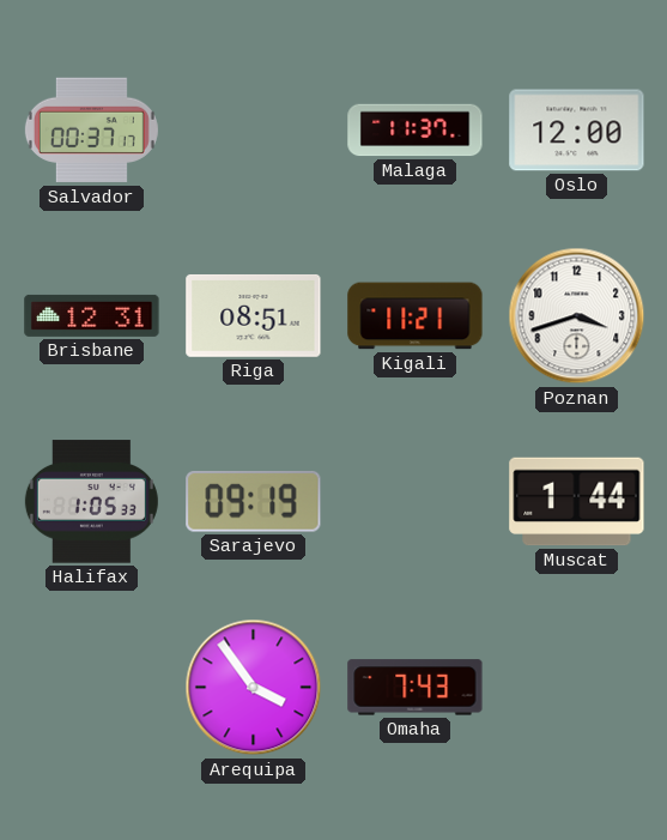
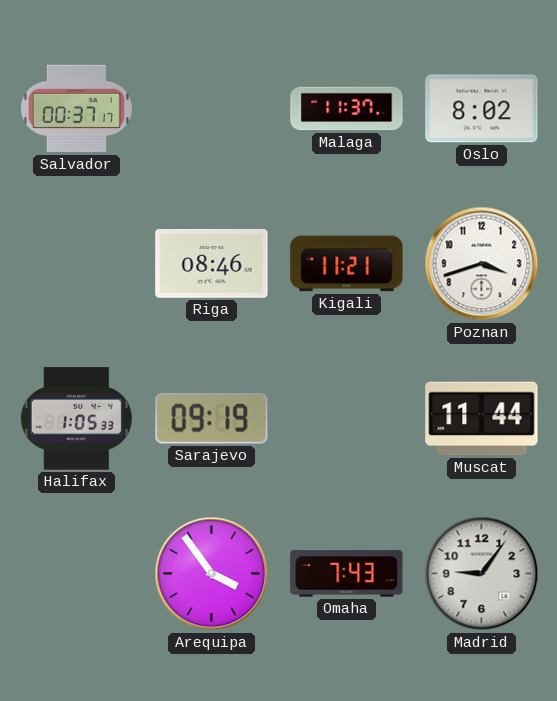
Oslo: 12:00 -> 8:02 (482, 109)
Brisbane: 12:31 -> none (92, 315)
Riga: 08:51 -> 08:46 (212, 263)
Muscat: 1:44 -> 11:44 (482, 419)
Madrid: none -> 9:06 (482, 574)
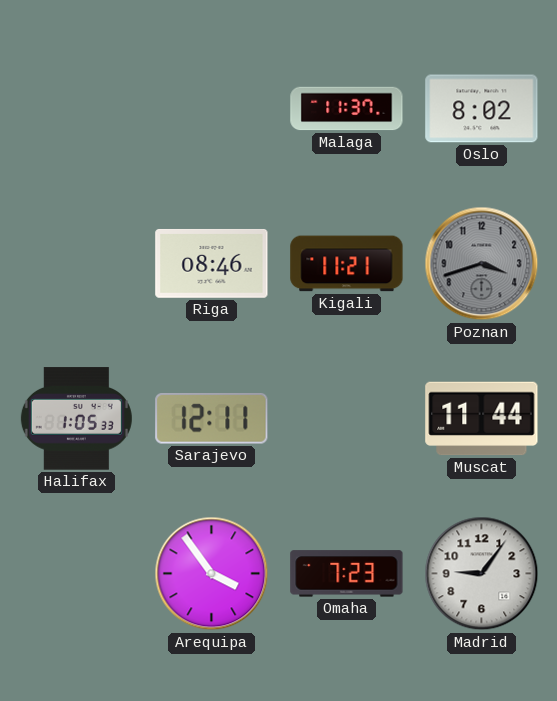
Salvador: 00:37 -> none (76, 109)
Poznan dial: white -> grey (482, 264)
Sarajevo: 09:19 -> 12:11 (212, 419)
Omaha: 7:43 -> 7:23 (347, 574)
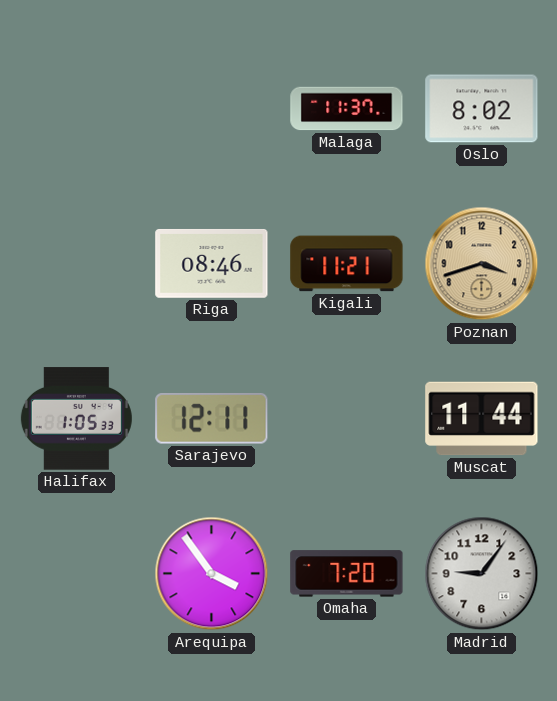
Poznan dial: grey -> champagne (482, 264)
Omaha: 7:23 -> 7:20 (347, 574)
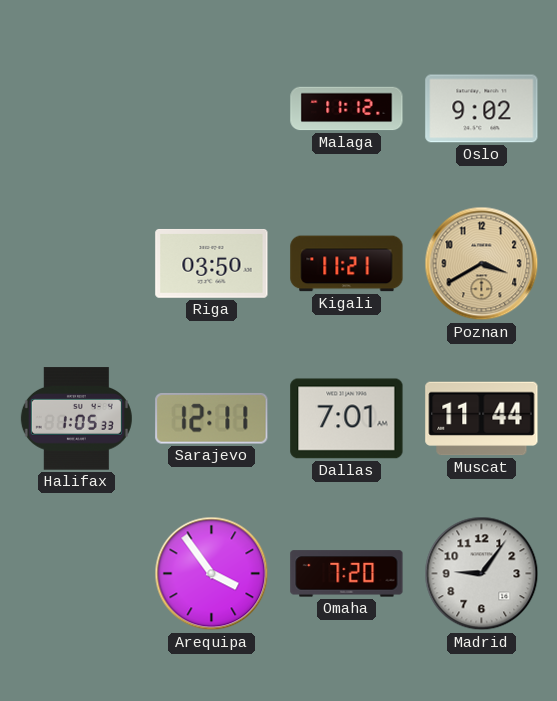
Malaga: 11:37 -> 11:12 (347, 109)
Oslo: 8:02 -> 9:02 (482, 109)
Riga: 08:46 -> 03:50 (212, 263)
Poznan: 3:42 -> 3:40 (482, 264)
Dallas: none -> 7:01 (347, 419)
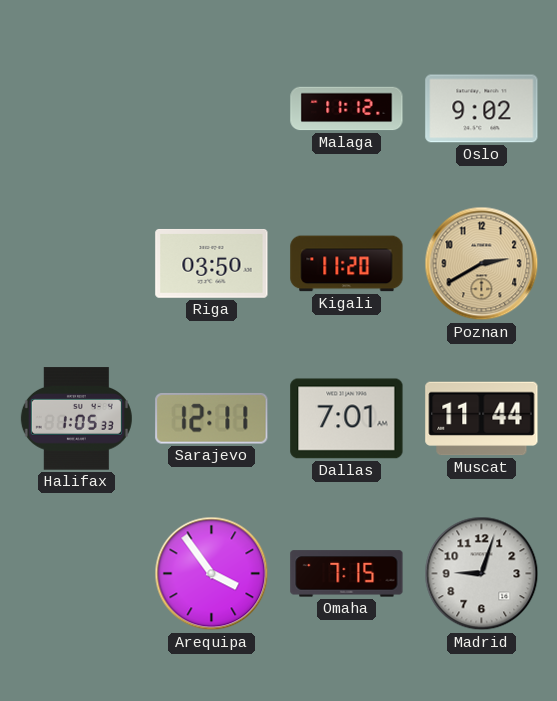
Kigali: 11:21 -> 11:20 (347, 264)
Poznan: 3:40 -> 2:40 (482, 264)
Omaha: 7:20 -> 7:15 (347, 574)
Madrid: 9:06 -> 9:03 (482, 574)
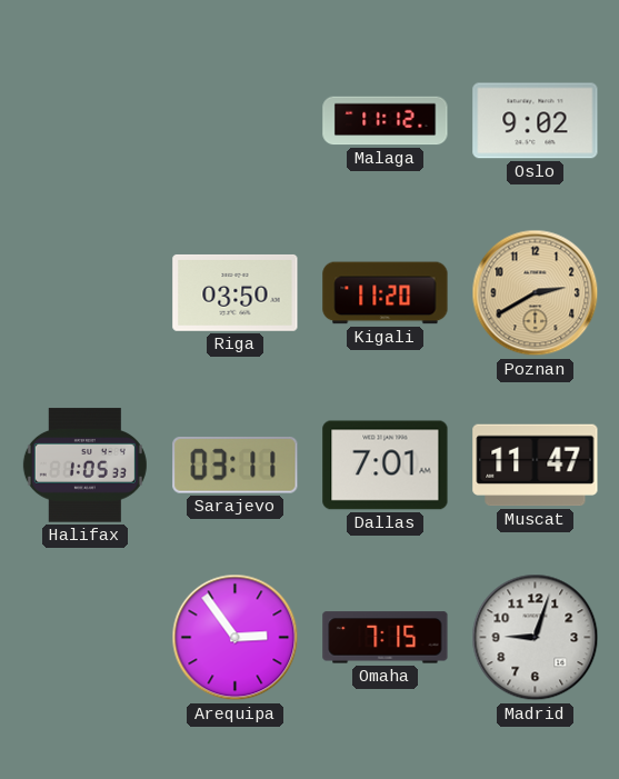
Sarajevo: 12:11 -> 03:11 (236, 466)
Muscat: 11:44 -> 11:47 (536, 466)
Arequipa: 3:54 -> 2:54 (236, 638)
